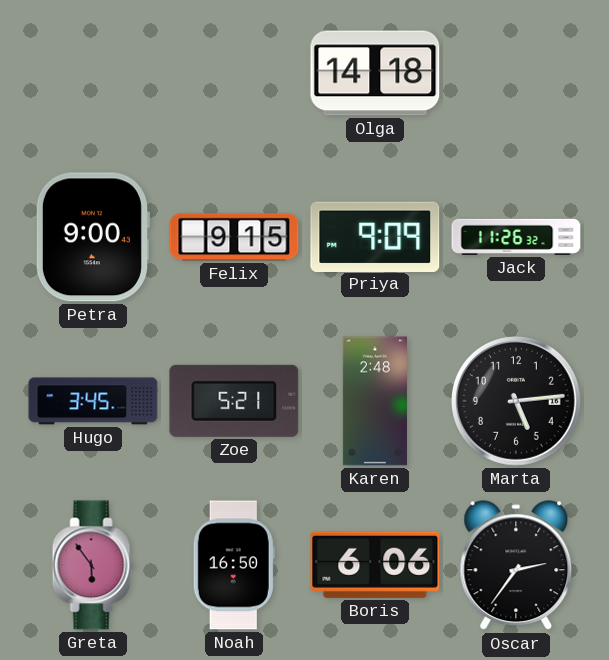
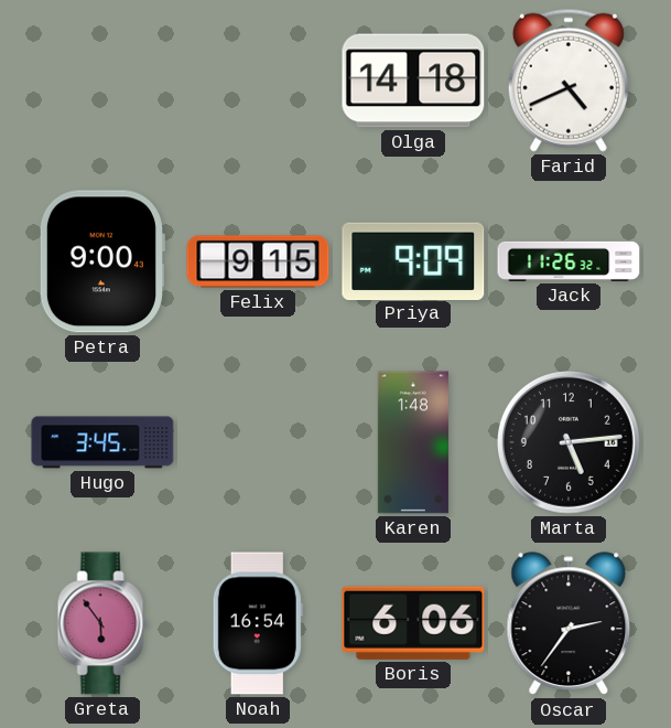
Farid: none -> 4:41 (569, 81)
Zoe: 5:21 -> none (234, 401)
Karen: 2:48 -> 1:48 (413, 442)
Noah: 16:50 -> 16:54 (258, 623)
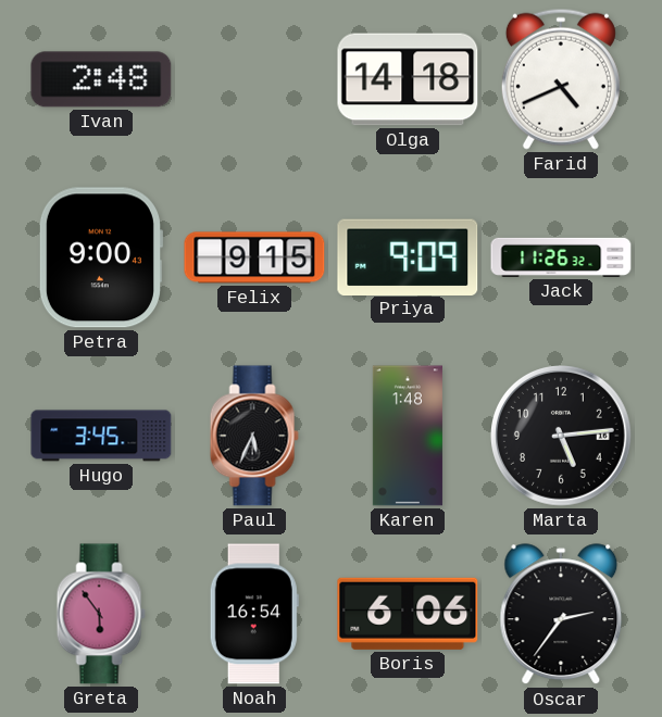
Ivan: none -> 2:48 (101, 79)
Paul: none -> 5:34 (254, 436)
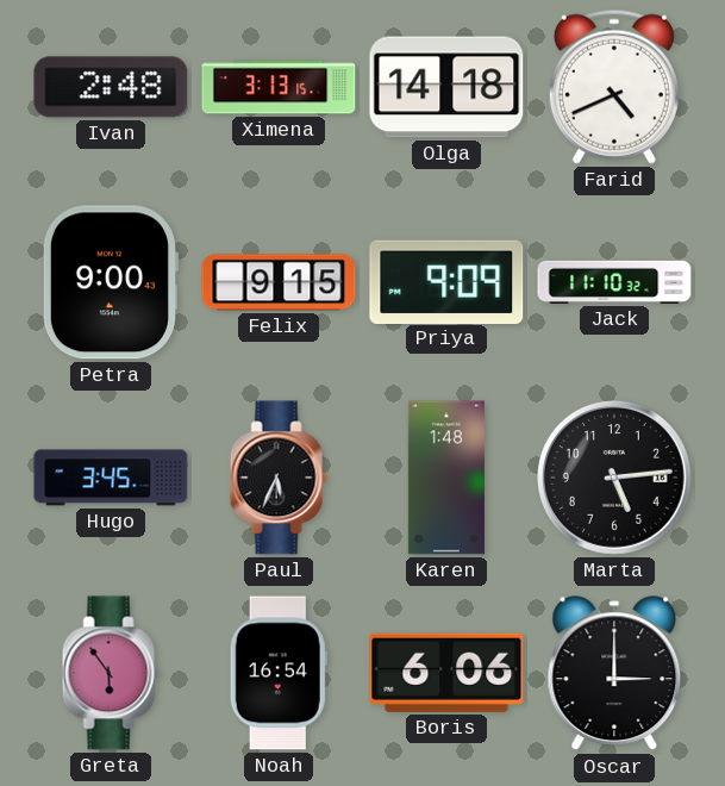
Ximena: none -> 3:13 (279, 87)
Jack: 11:26 -> 11:10 (614, 282)
Oscar: 2:36 -> 3:00 (614, 674)
